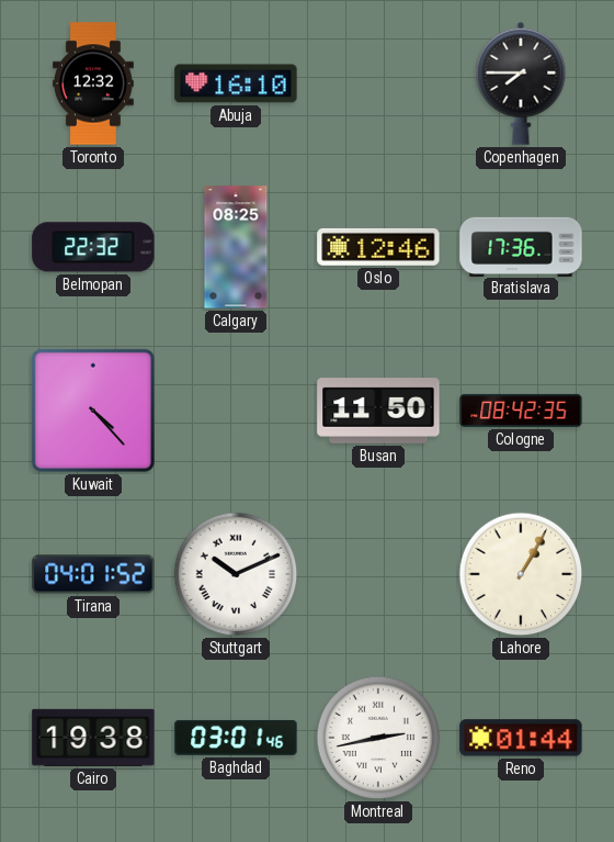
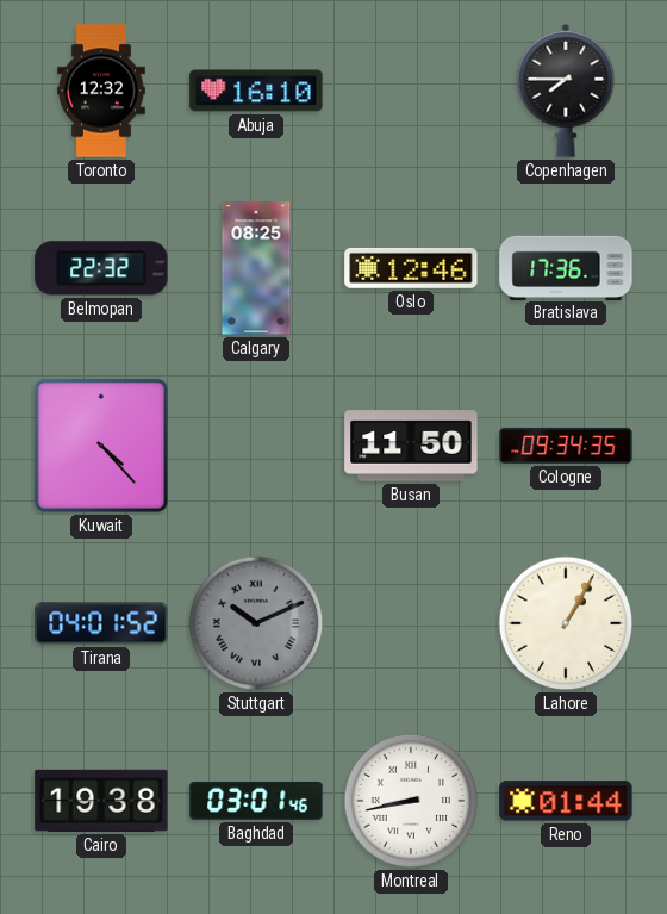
Cologne: 08:42 -> 09:34 (566, 446)
Stuttgart dial: white -> grey (256, 623)
Montreal: 2:43 -> 8:43 (411, 801)
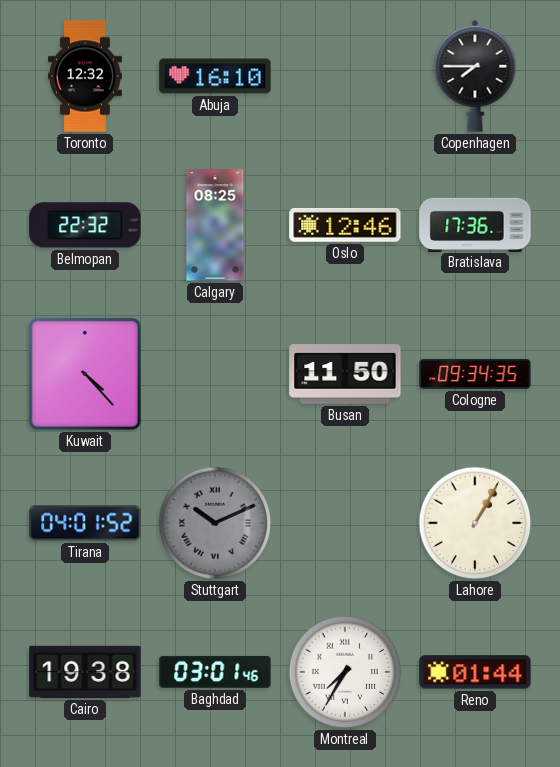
Montreal: 8:43 -> 7:35 (345, 672)
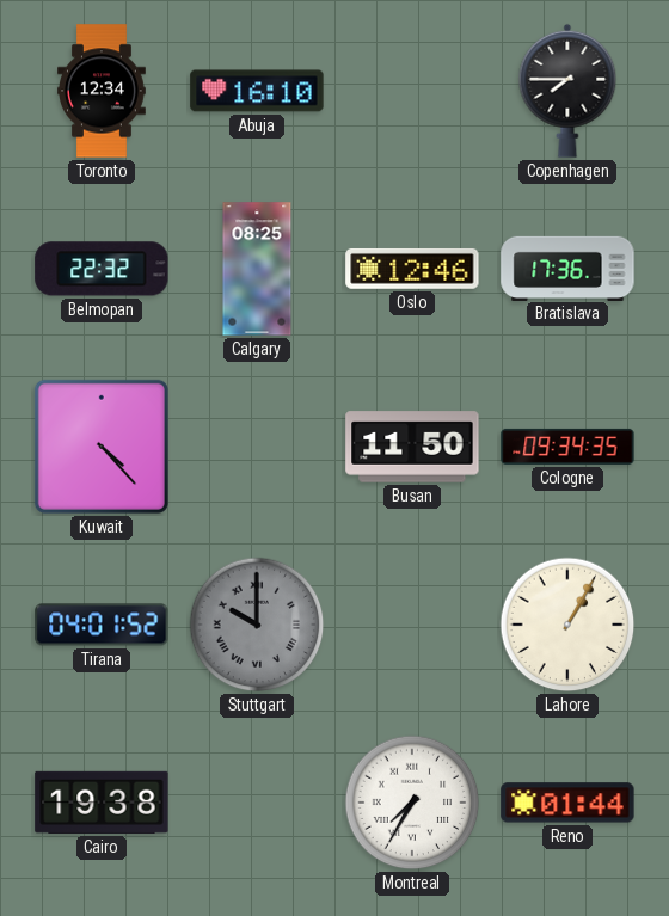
Toronto: 12:32 -> 12:34 (103, 91)
Stuttgart: 10:11 -> 10:00 (257, 625)
Baghdad: 03:01 -> none (215, 672)
